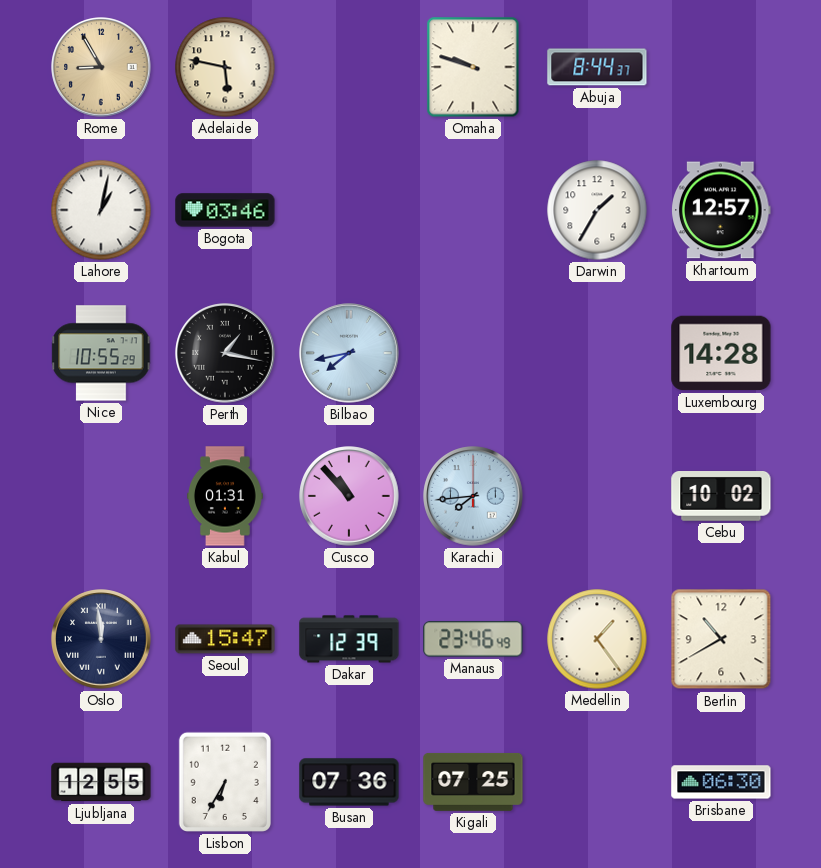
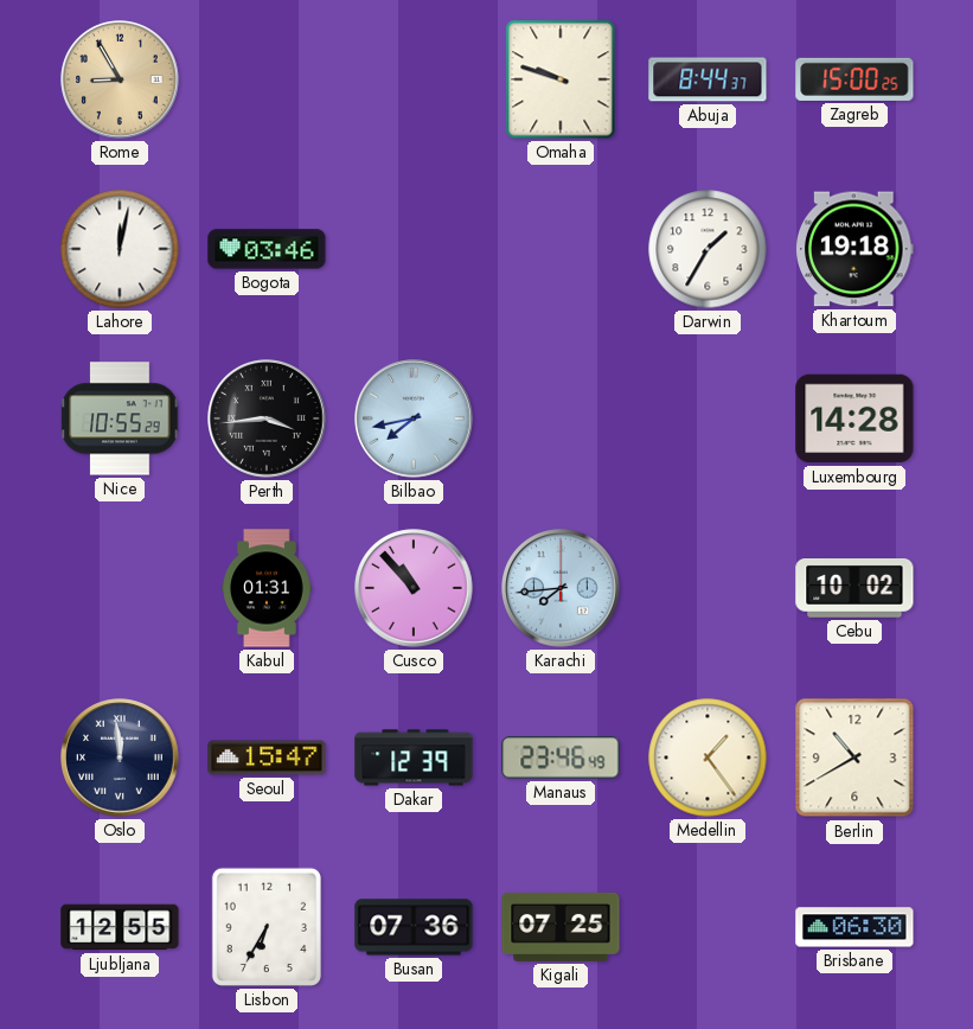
Adelaide: 5:47 -> none (225, 67)
Zagreb: none -> 15:00 (854, 79)
Lahore: 1:02 -> 12:02 (120, 249)
Khartoum: 12:57 -> 19:18 (856, 249)
Perth: 1:17 -> 3:44 (267, 418)
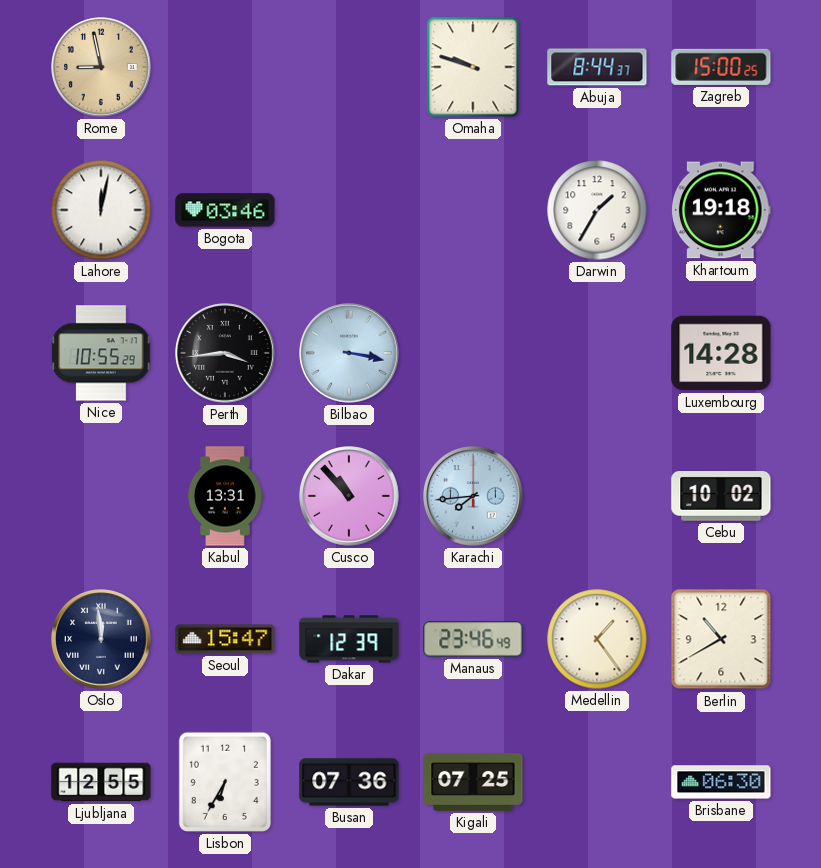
Rome: 8:55 -> 8:58 (101, 67)
Bilbao: 7:43 -> 3:17 (349, 353)
Kabul: 01:31 -> 13:31 (226, 496)
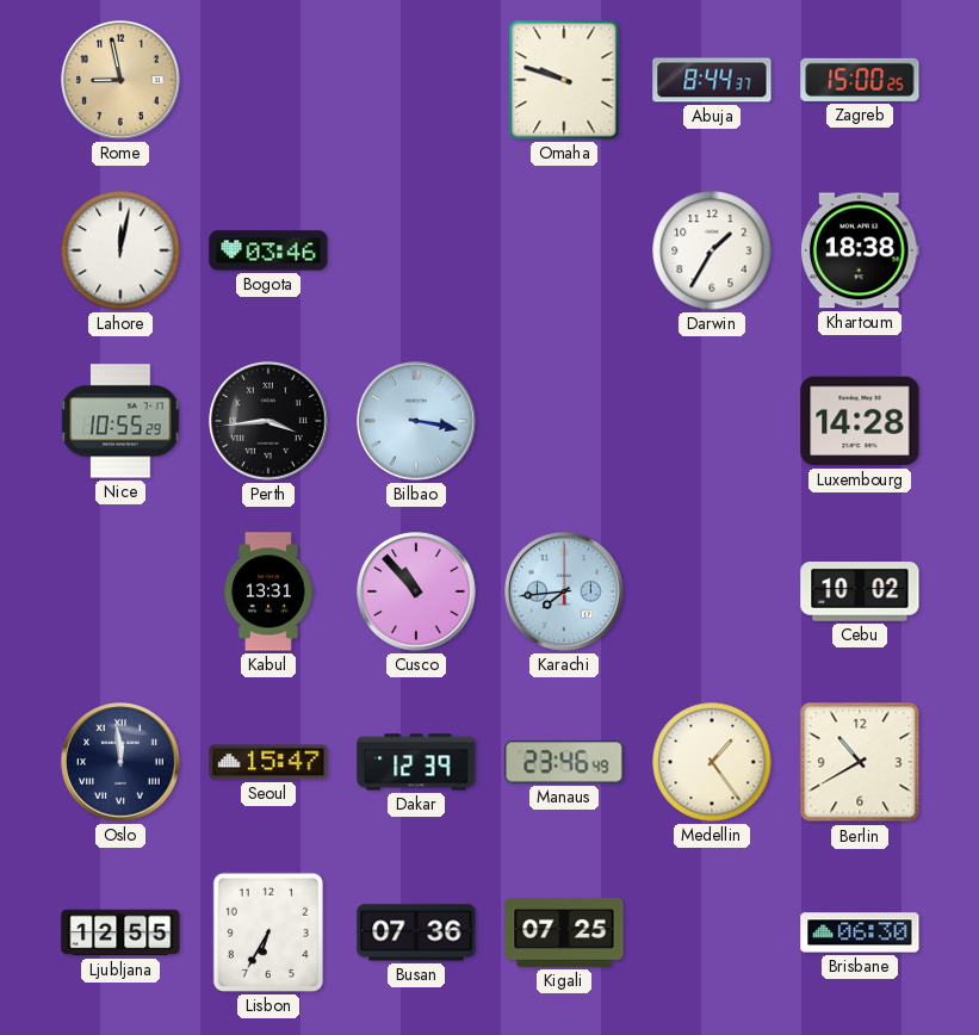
Khartoum: 19:18 -> 18:38 (861, 250)
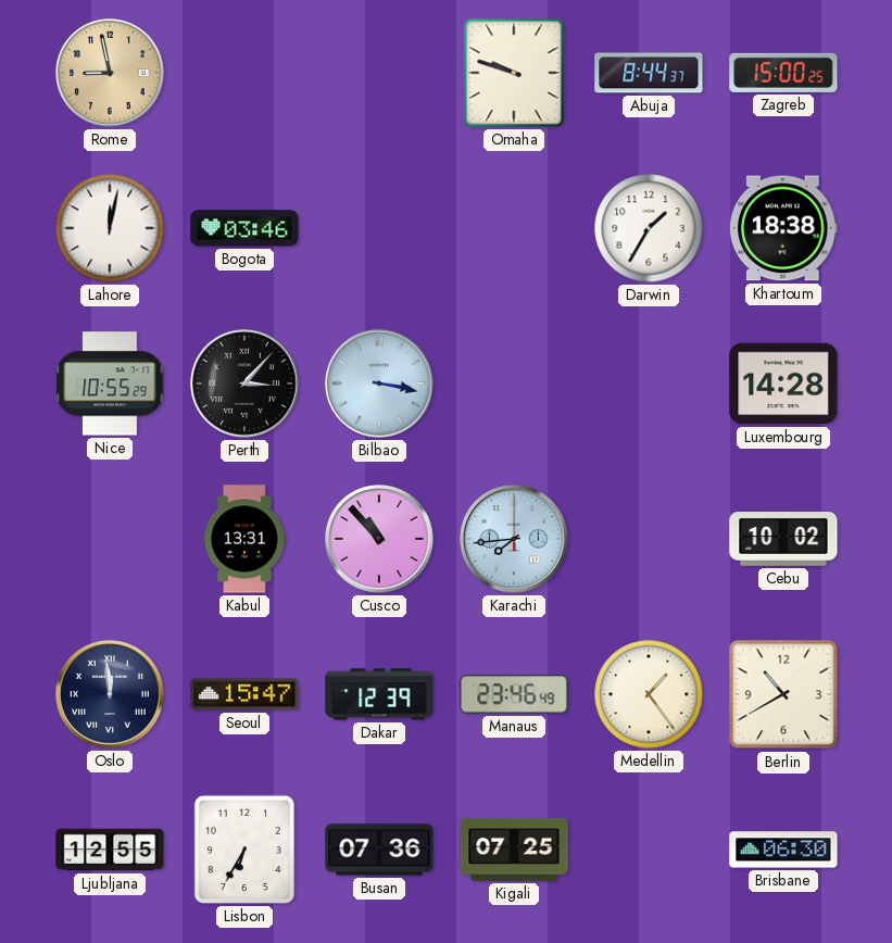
Perth: 3:44 -> 3:07 (244, 384)
